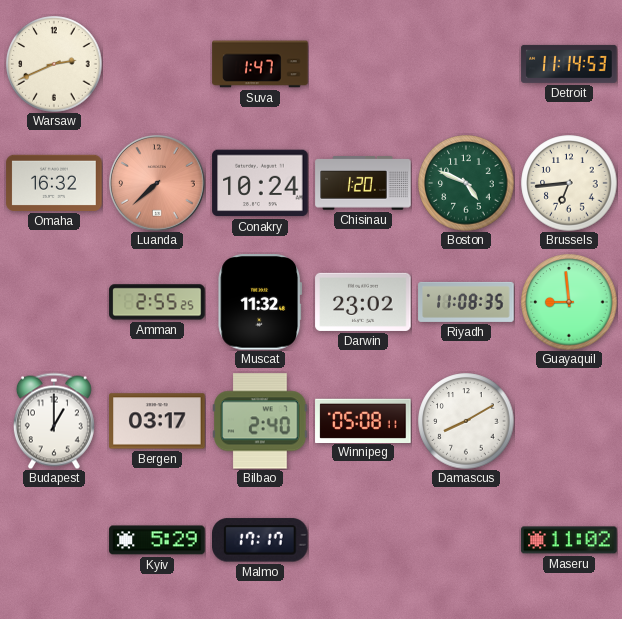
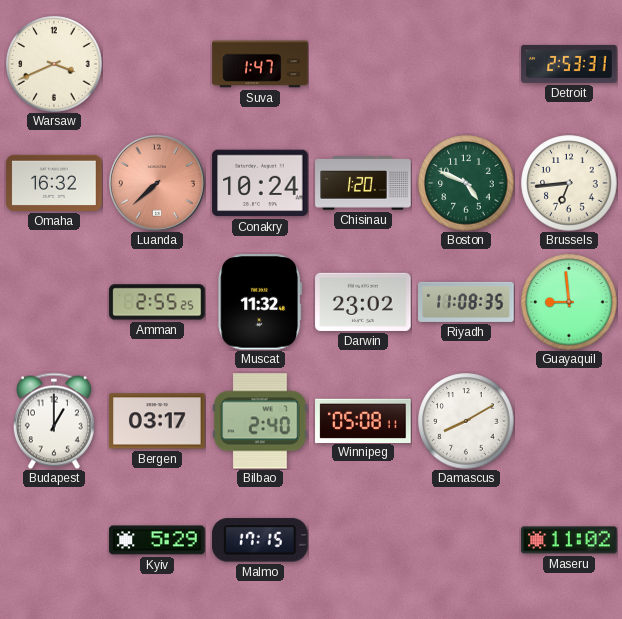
Warsaw: 2:41 -> 3:41 (54, 64)
Detroit: 11:14 -> 2:53 (569, 64)
Malmo: 17:17 -> 17:15 (261, 540)
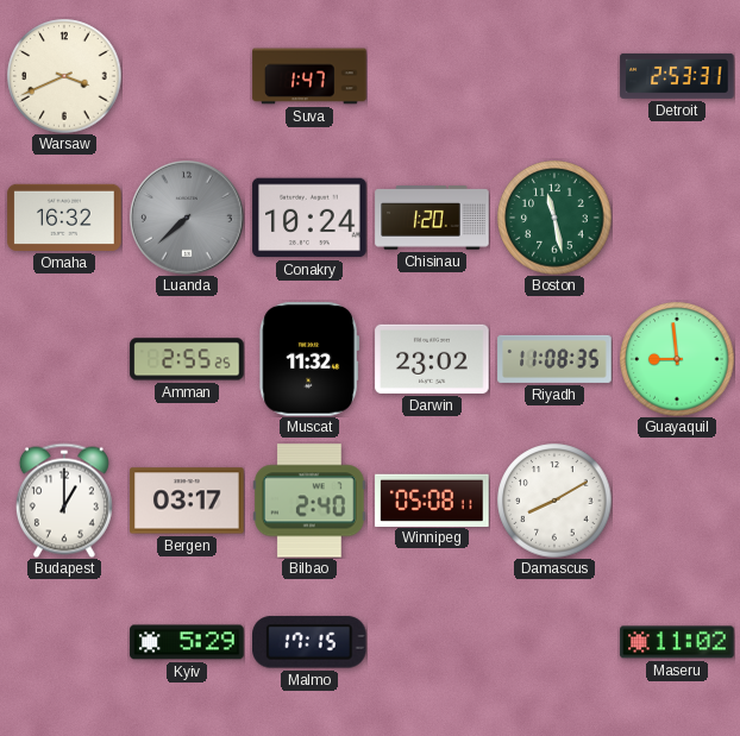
Luanda dial: salmon -> grey (188, 219)
Boston: 4:49 -> 11:28 (554, 218)
Brussels: 6:44 -> none (569, 183)
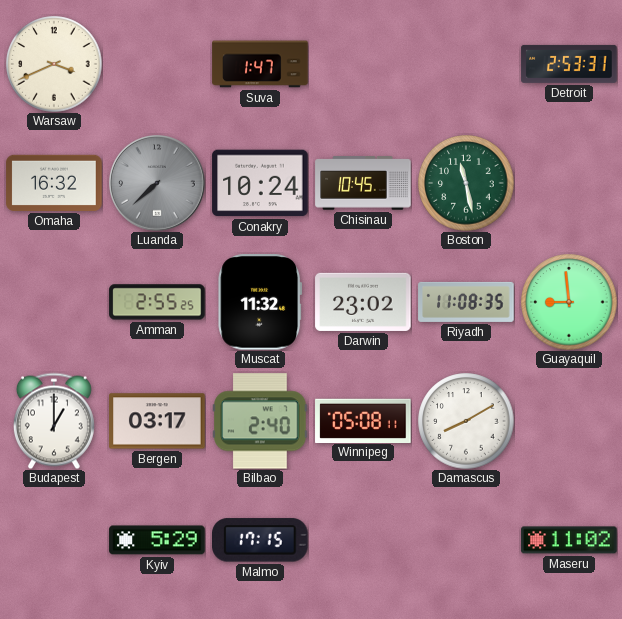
Chisinau: 1:20 -> 10:45 (363, 183)
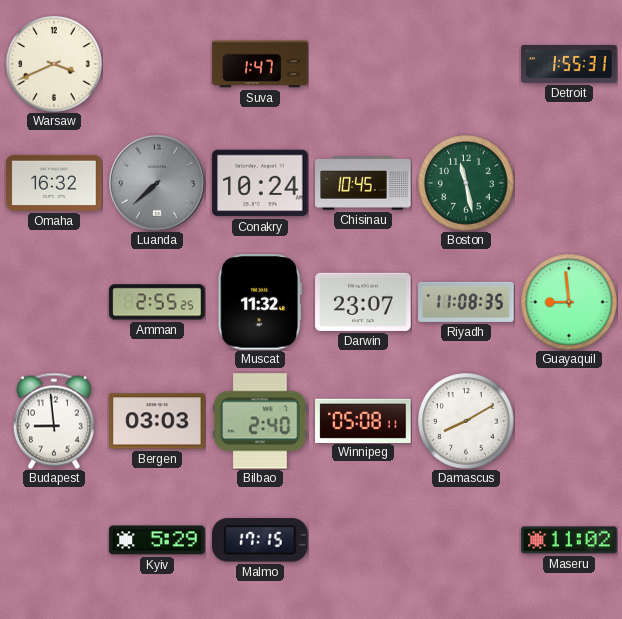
Detroit: 2:53 -> 1:55 (569, 64)
Darwin: 23:02 -> 23:07 (363, 302)
Budapest: 1:00 -> 8:59 (54, 421)
Bergen: 03:17 -> 03:03 (157, 421)
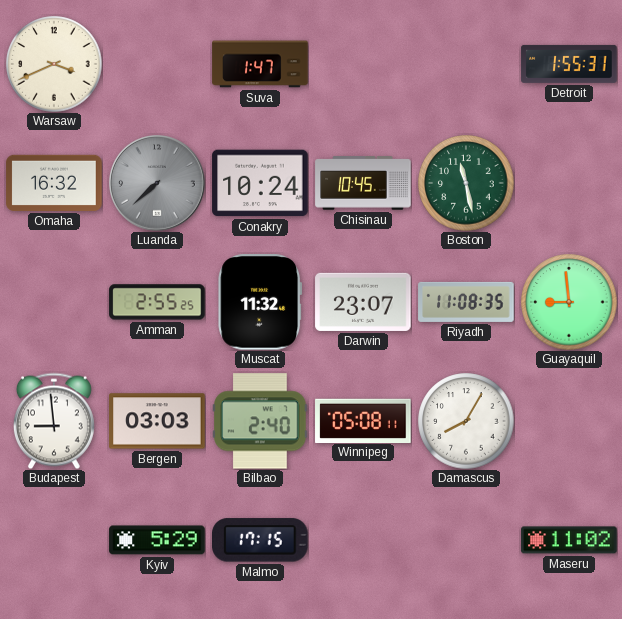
Damascus: 8:10 -> 8:05 (466, 421)
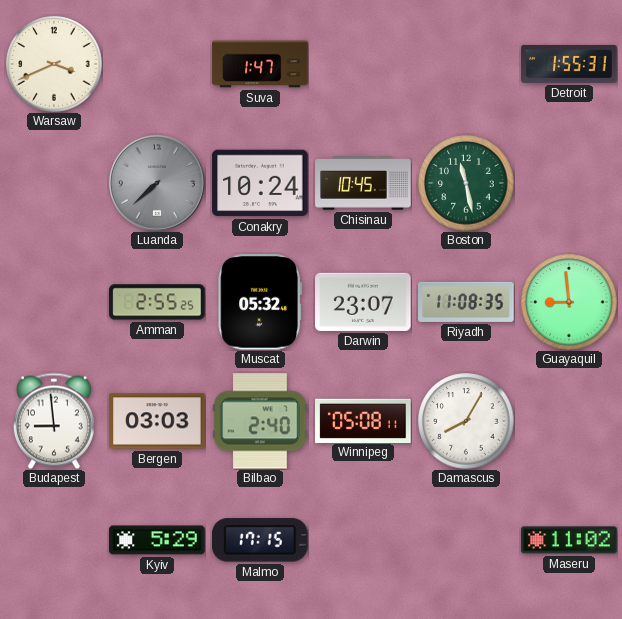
Omaha: 16:32 -> none (54, 183)
Muscat: 11:32 -> 05:32 (260, 302)
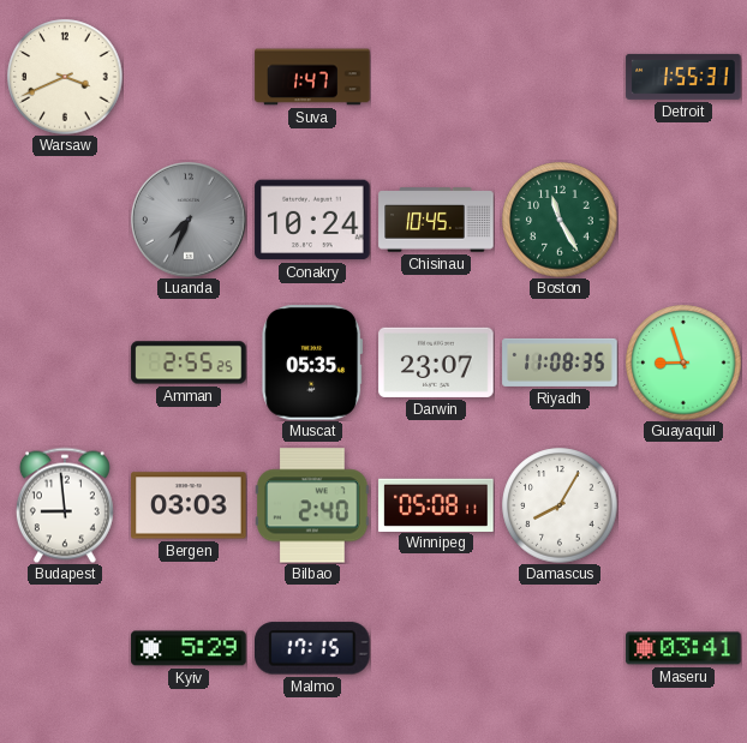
Luanda: 7:38 -> 7:34 (190, 221)
Boston: 11:28 -> 11:25 (560, 220)
Muscat: 05:32 -> 05:35 (312, 362)
Guayaquil: 8:59 -> 8:57 (683, 362)
Maseru: 11:02 -> 03:41 (683, 648)
